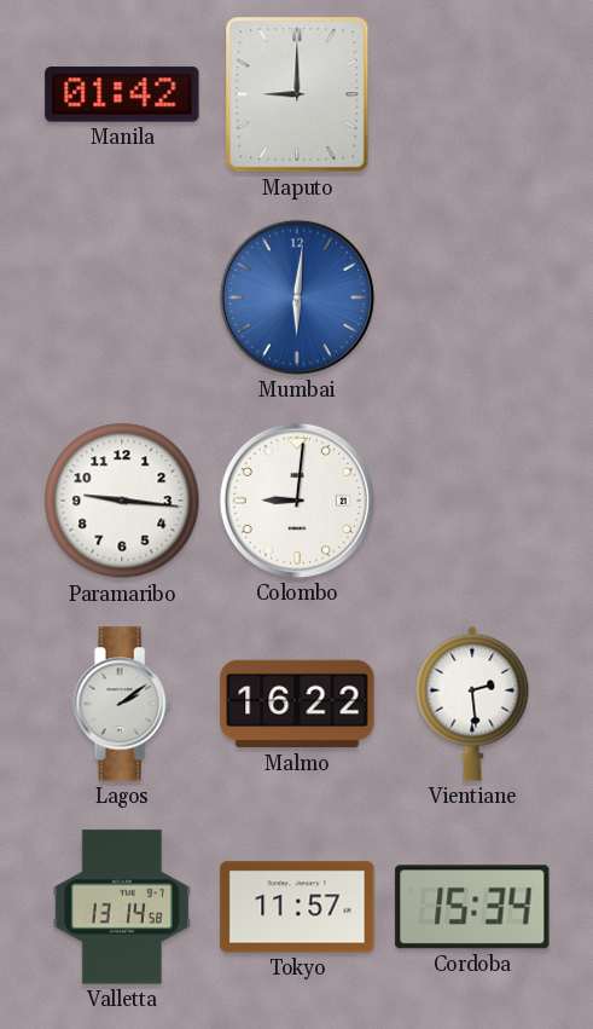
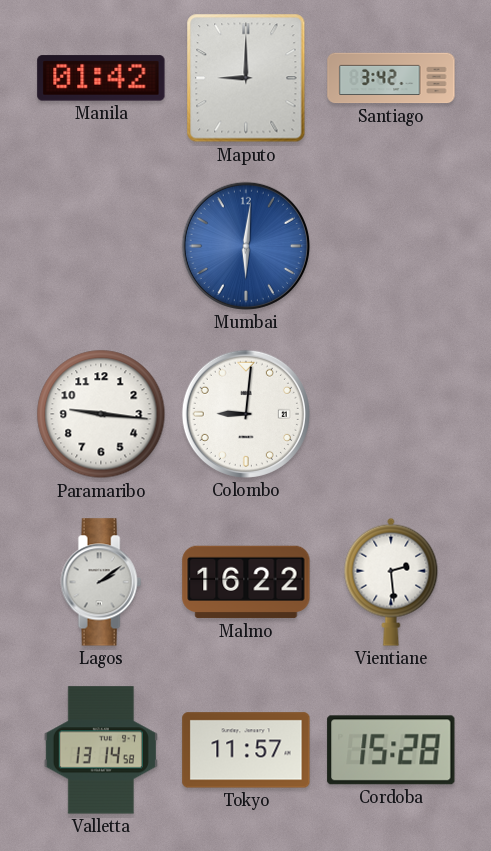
Santiago: none -> 3:42 (391, 78)
Cordoba: 15:34 -> 15:28 (391, 750)
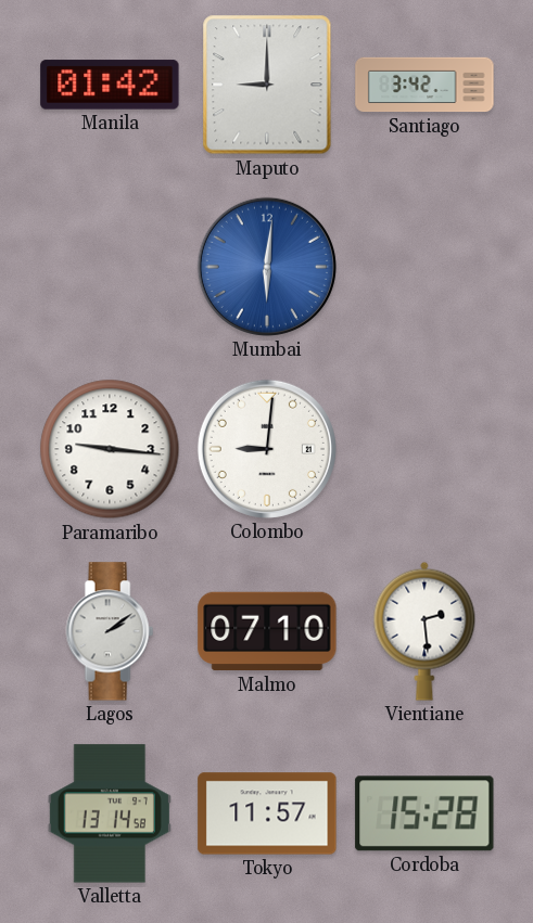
Malmo: 16:22 -> 07:10 (267, 631)
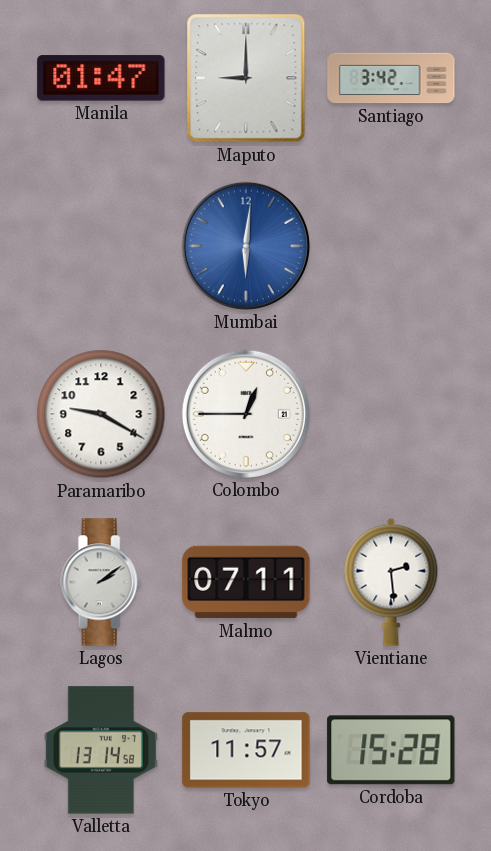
Manila: 01:42 -> 01:47 (101, 78)
Paramaribo: 9:16 -> 9:20 (101, 414)
Colombo: 9:01 -> 12:45 (246, 414)
Malmo: 07:10 -> 07:11 (246, 582)
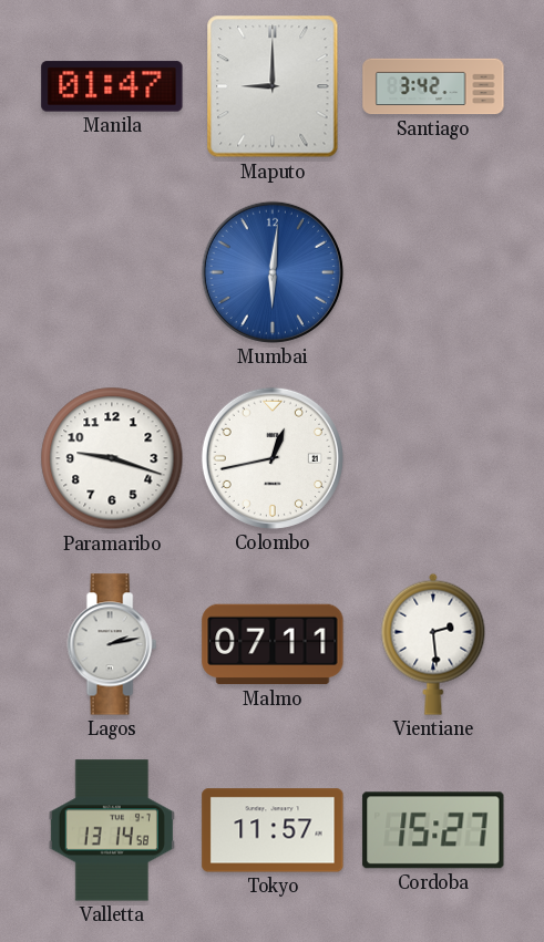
Paramaribo: 9:20 -> 9:18 (112, 458)
Colombo: 12:45 -> 12:43 (273, 458)
Lagos: 2:09 -> 2:13 (112, 644)
Cordoba: 15:28 -> 15:27 (433, 830)
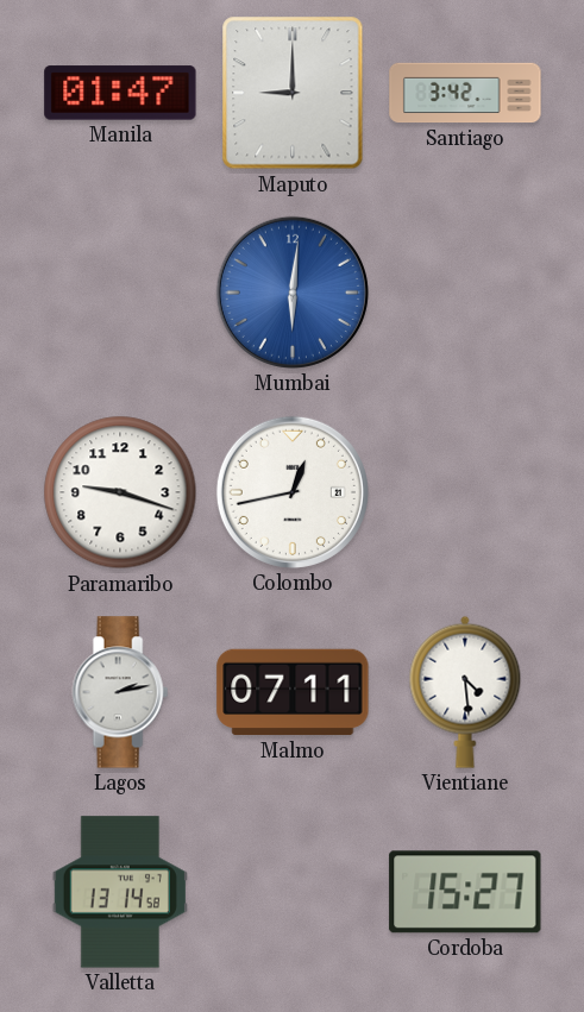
Vientiane: 2:29 -> 4:29 (465, 692)
Tokyo: 11:57 -> none (273, 830)
